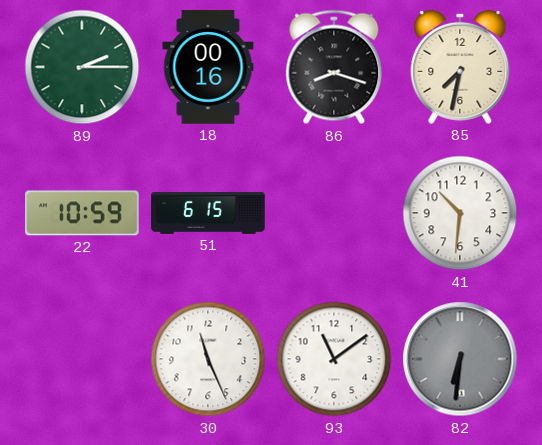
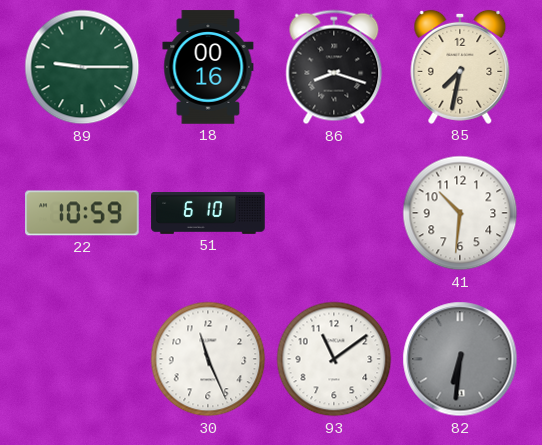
89: 2:15 -> 9:15 (82, 67)
51: 6:15 -> 6:10 (208, 214)
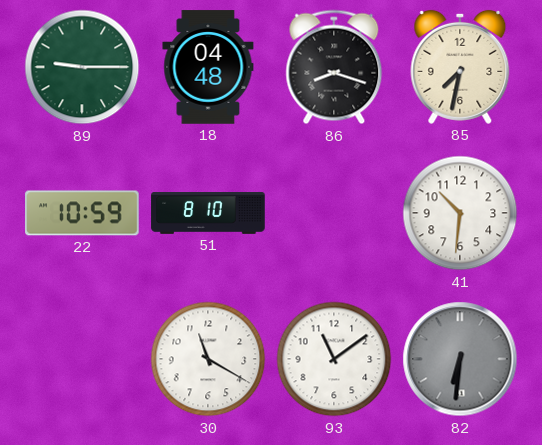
18: 00:16 -> 04:48 (208, 67)
51: 6:10 -> 8:10 (208, 214)
30: 11:26 -> 11:20 (208, 359)
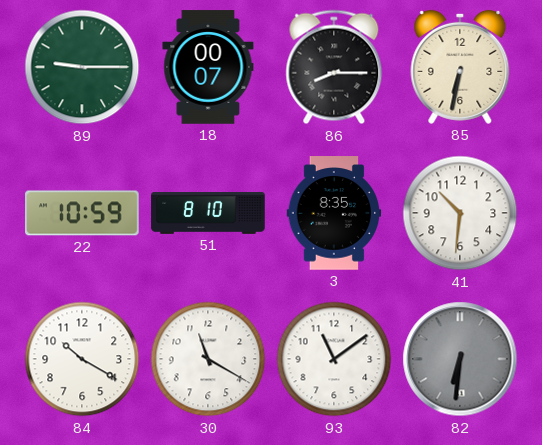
18: 04:48 -> 00:07 (208, 67)
86: 8:18 -> 8:15 (334, 67)
85: 7:32 -> 6:32 (460, 67)
3: none -> 8:35 (334, 213)
84: none -> 10:20 (82, 359)
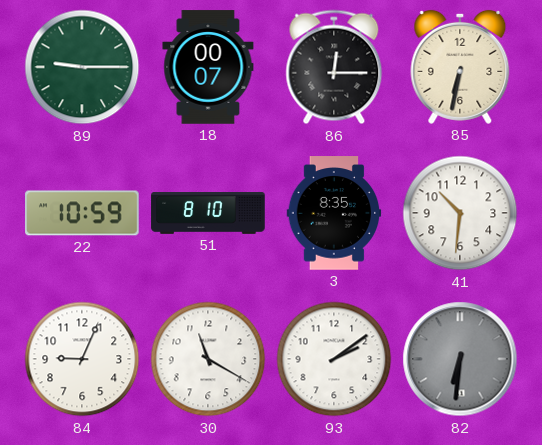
86: 8:15 -> 12:15 (334, 67)
84: 10:20 -> 9:04 (82, 359)
93: 11:09 -> 2:09 (334, 359)
